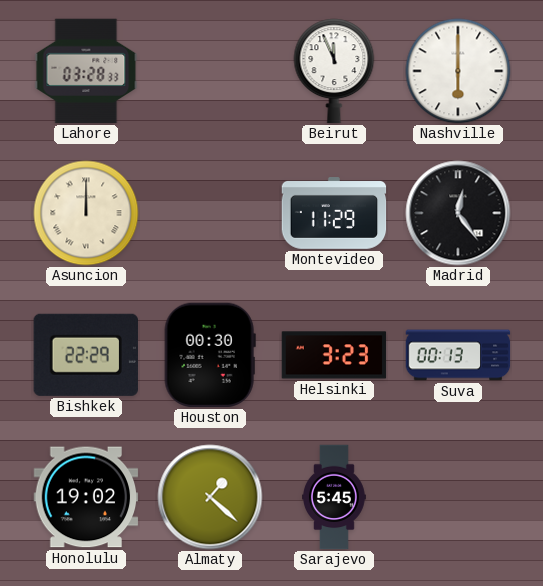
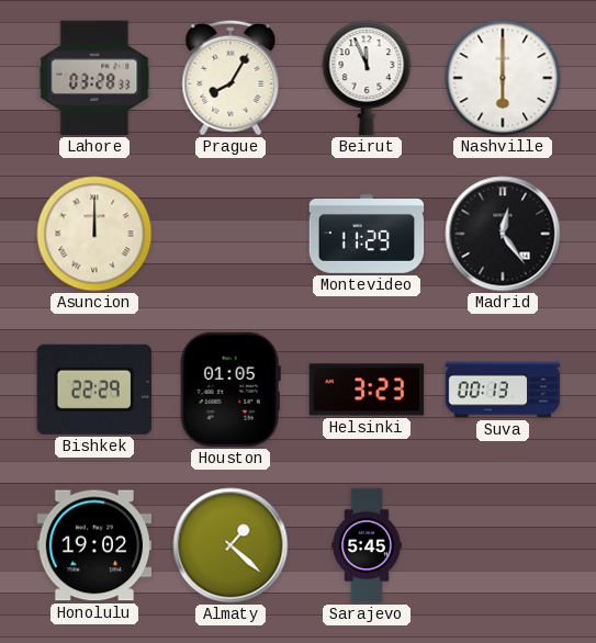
Prague: none -> 8:05 (230, 78)
Houston: 00:30 -> 01:05 (230, 390)
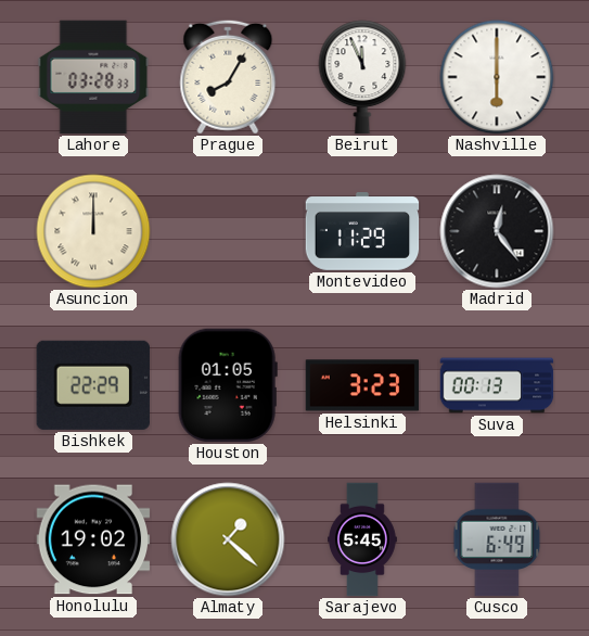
Cusco: none -> 6:49 (497, 539)
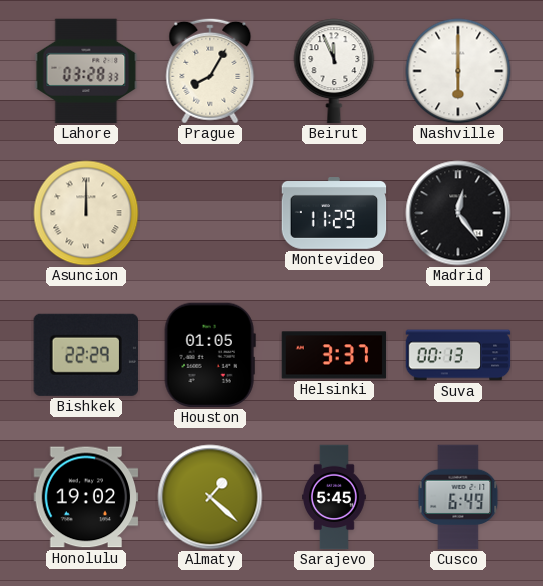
Helsinki: 3:23 -> 3:37 (334, 355)
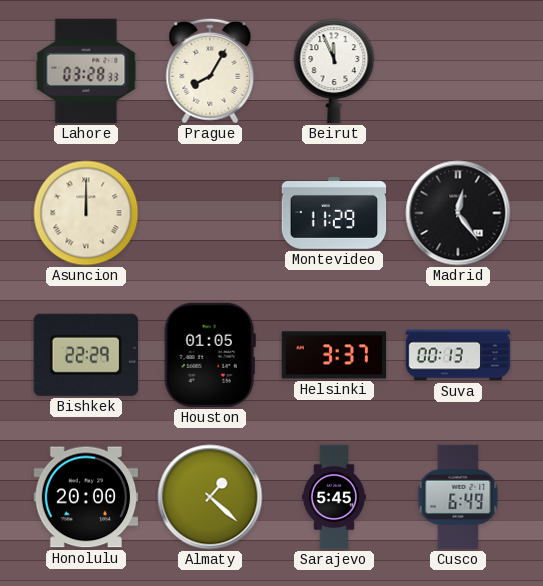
Nashville: 6:00 -> none (458, 71)
Honolulu: 19:02 -> 20:00 (86, 497)
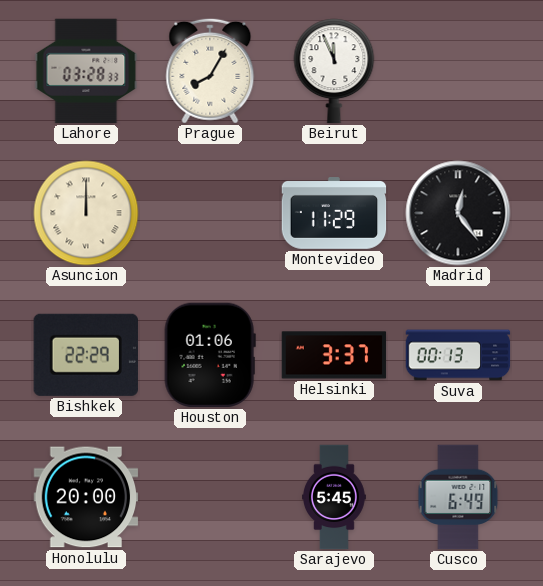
Houston: 01:05 -> 01:06 (210, 355)
Almaty: 1:22 -> none (210, 497)
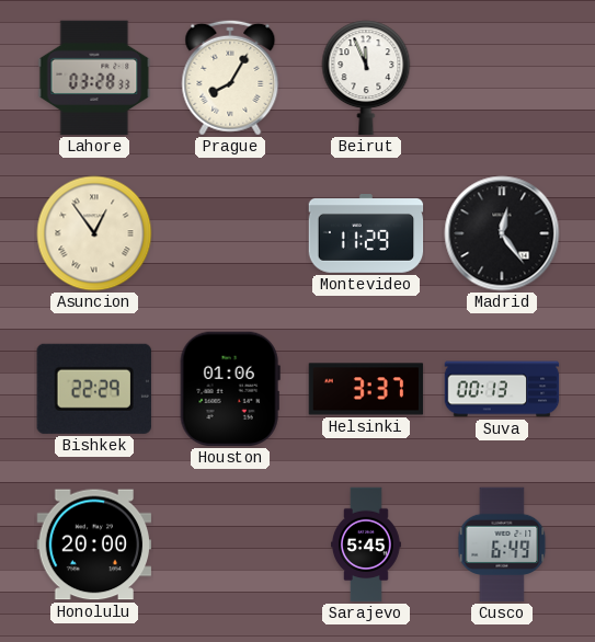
Asuncion: 12:00 -> 12:54 (94, 233)
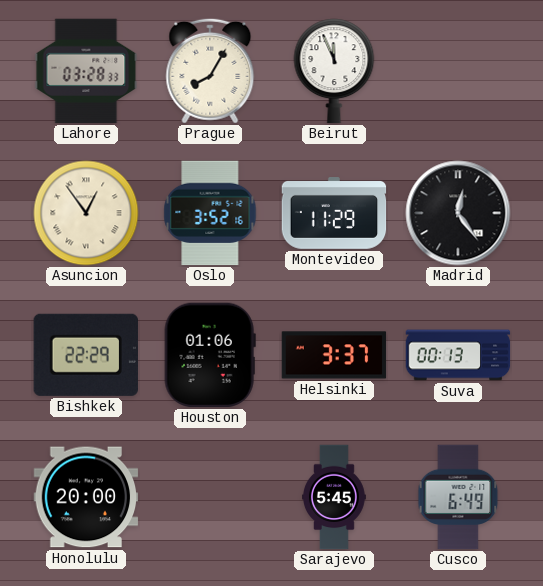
Oslo: none -> 3:52 (210, 213)
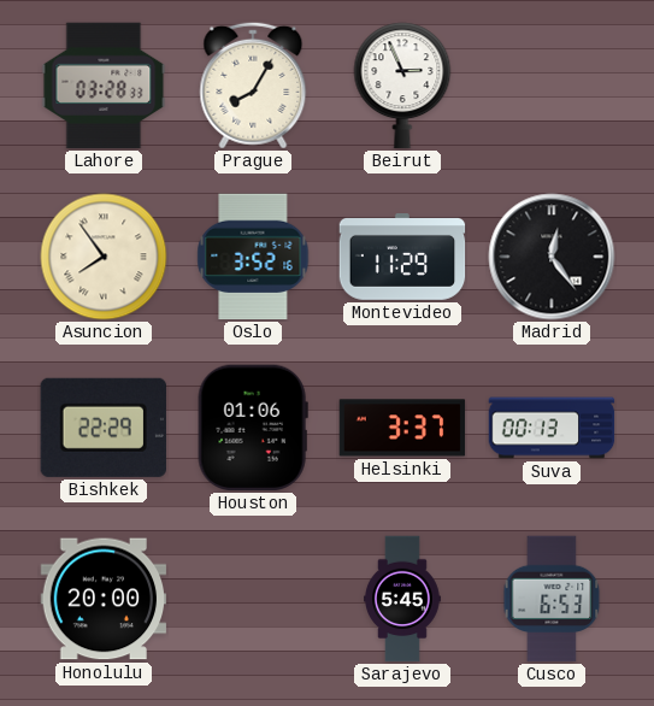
Beirut: 11:56 -> 2:56 (402, 86)
Asuncion: 12:54 -> 7:54 (104, 257)
Cusco: 6:49 -> 6:53 (552, 599)
